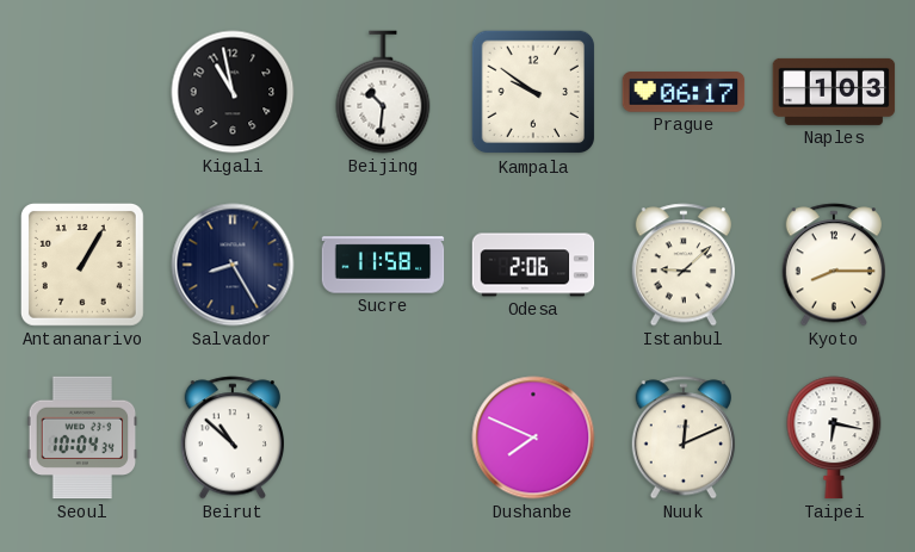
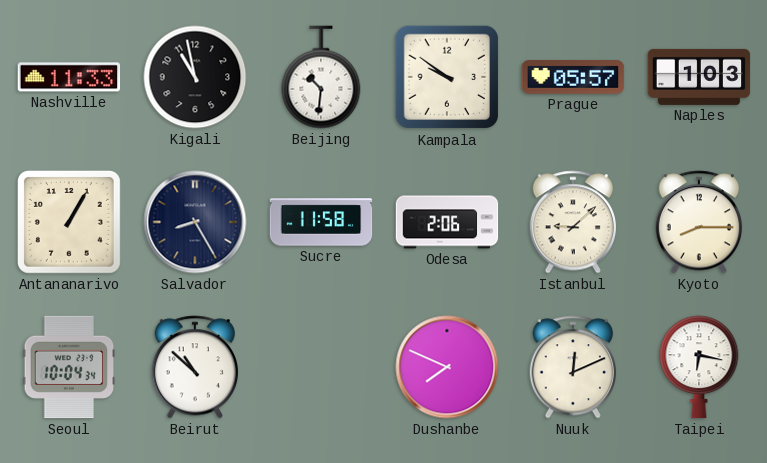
Nashville: none -> 11:33 (69, 77)
Prague: 06:17 -> 05:57 (573, 77)
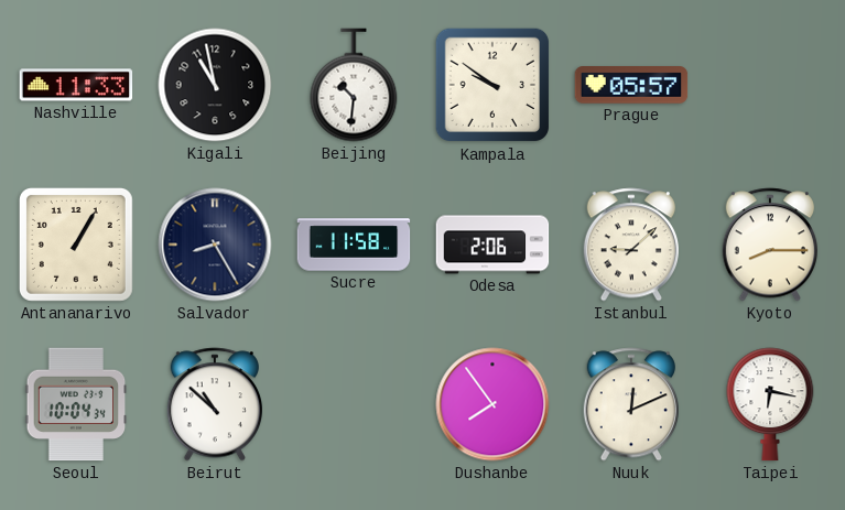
Naples: 1:03 -> none (699, 77)
Dushanbe: 7:49 -> 7:54 (492, 404)
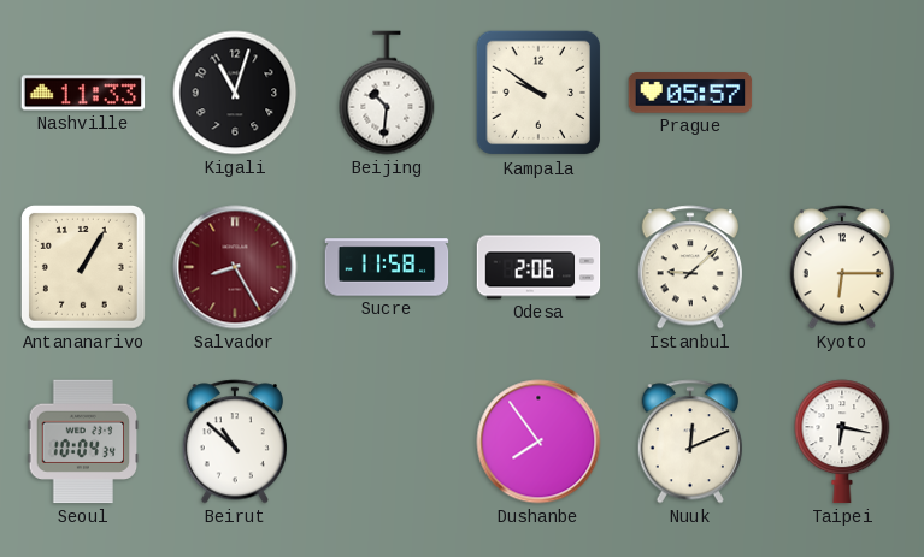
Kigali: 10:58 -> 11:03 (235, 93)
Salvador dial: navy -> burgundy (235, 267)
Kyoto: 8:15 -> 6:15 (841, 267)
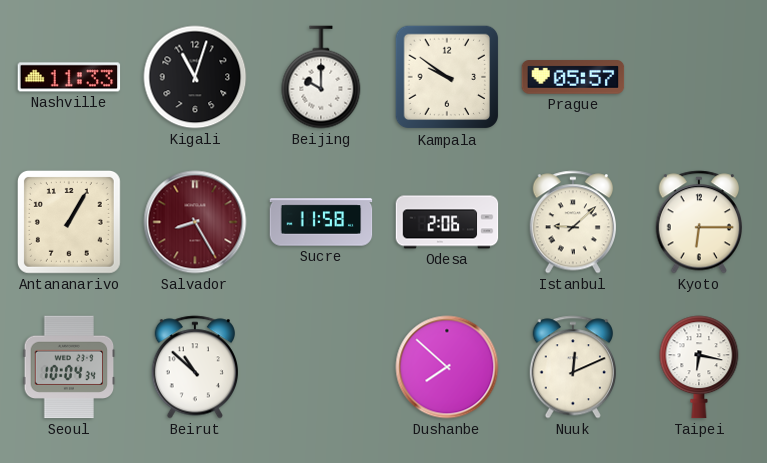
Beijing: 10:31 -> 10:00 (321, 77)
Dushanbe: 7:54 -> 7:52 (447, 367)
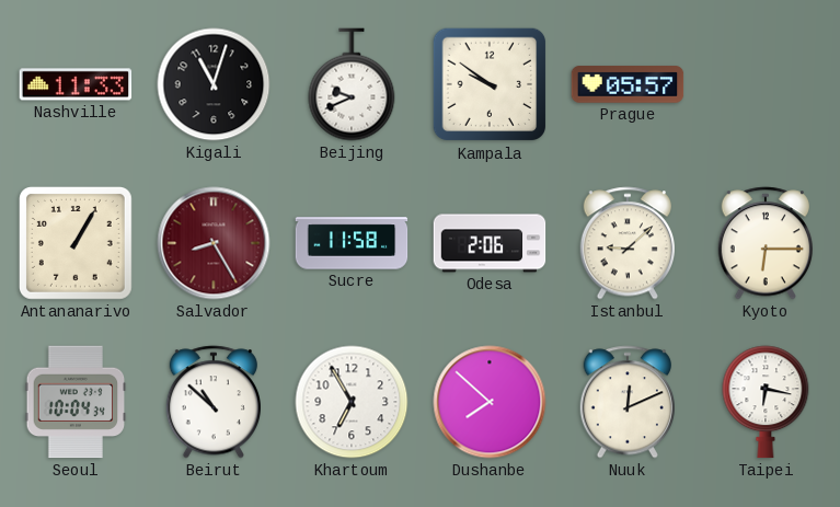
Beijing: 10:00 -> 9:41 (352, 84)
Khartoum: none -> 6:55 (352, 402)
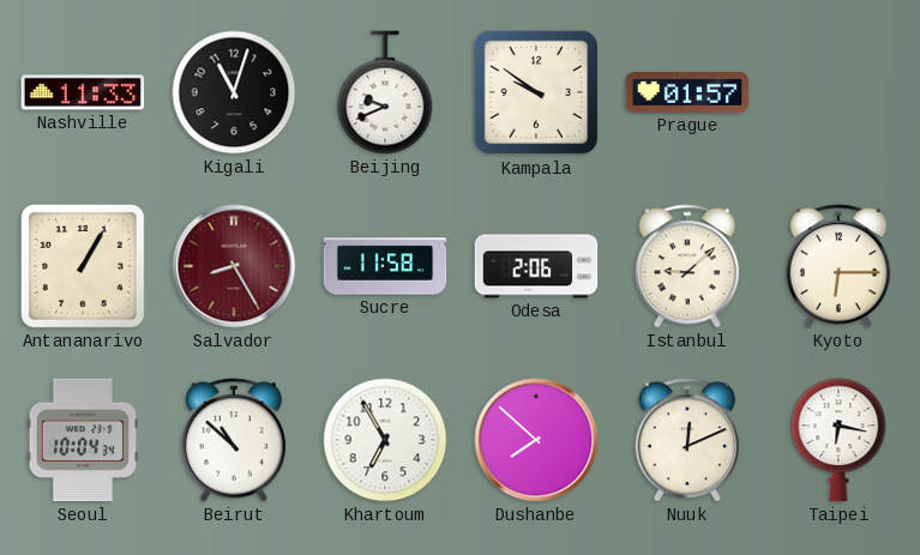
Prague: 05:57 -> 01:57 (687, 92)
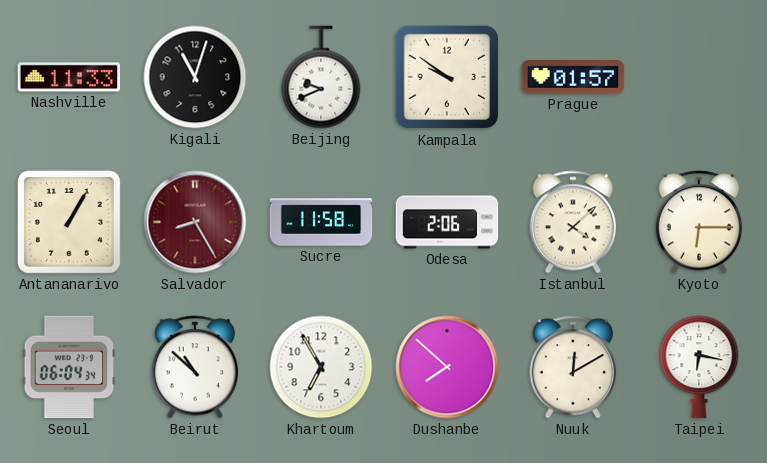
Istanbul: 9:08 -> 4:08 (572, 222)
Seoul: 10:04 -> 06:04 (69, 367)
Nuuk: 12:11 -> 12:10 (572, 367)
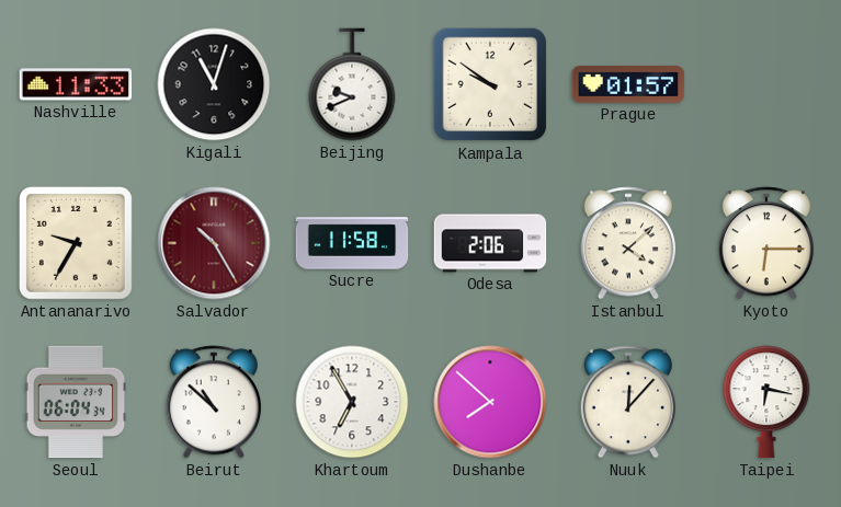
Antananarivo: 1:05 -> 9:35 (76, 243)
Salvador: 8:25 -> 10:25 (214, 243)
Nuuk: 12:10 -> 12:07 (627, 402)
